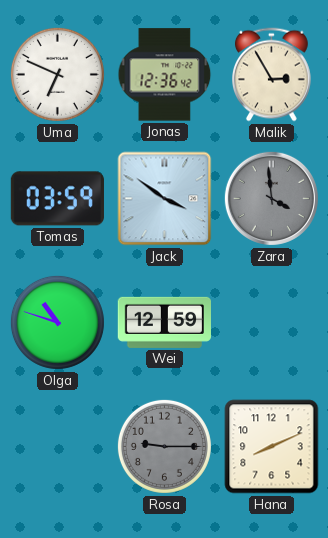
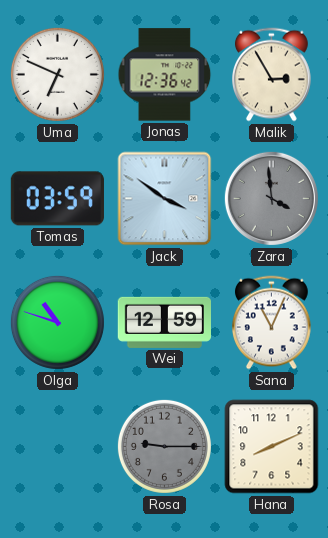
Sana: none -> 11:04 (272, 323)
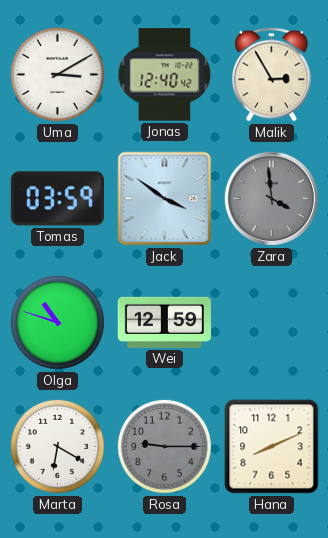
Uma: 6:49 -> 3:10 (57, 74)
Jonas: 12:36 -> 12:40 (165, 75)
Sana: 11:04 -> none (272, 323)
Marta: none -> 6:20 (57, 446)
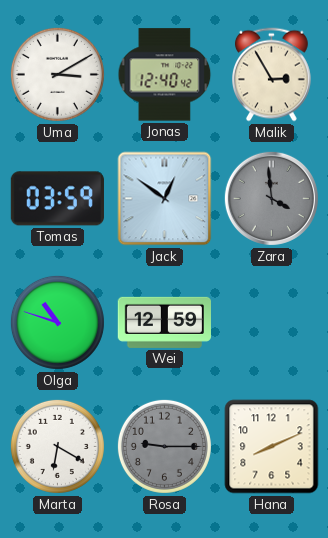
Jack: 3:51 -> 12:51 (165, 199)
